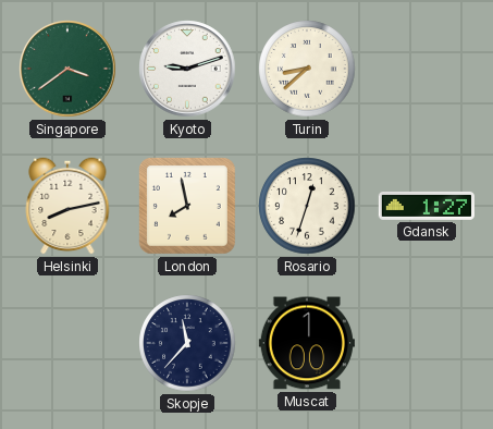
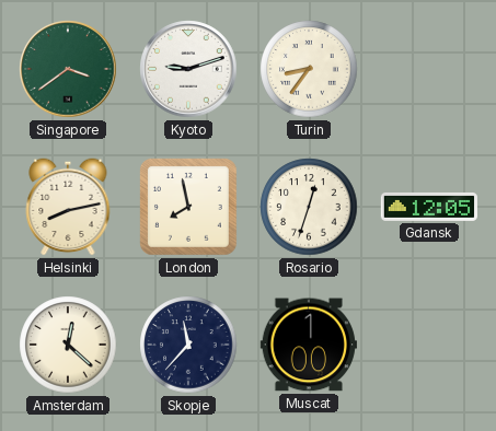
Turin: 8:38 -> 8:36 (309, 69)
Gdansk: 1:27 -> 12:05 (428, 207)
Amsterdam: none -> 12:22 (68, 345)
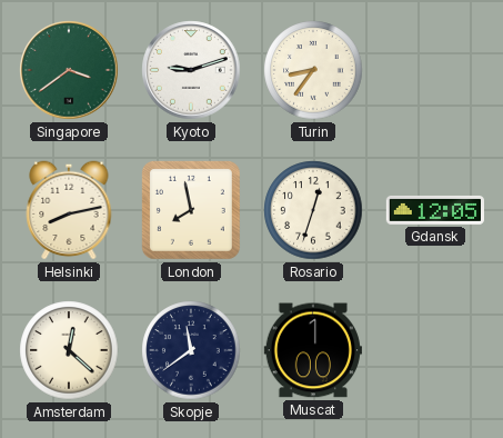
Skopje: 11:37 -> 11:39 (191, 350)
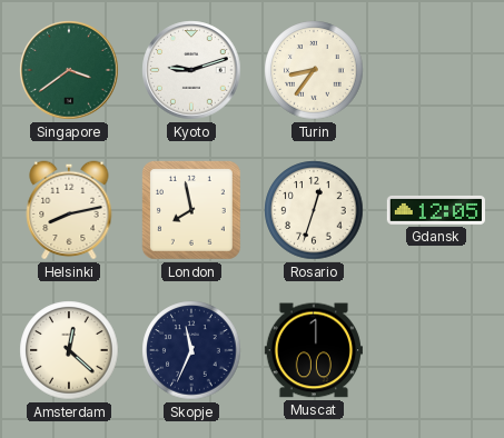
Skopje: 11:39 -> 11:34 (191, 350)
